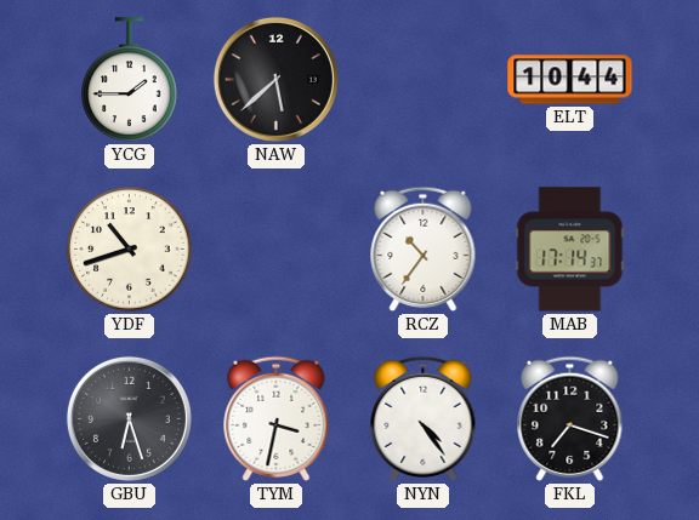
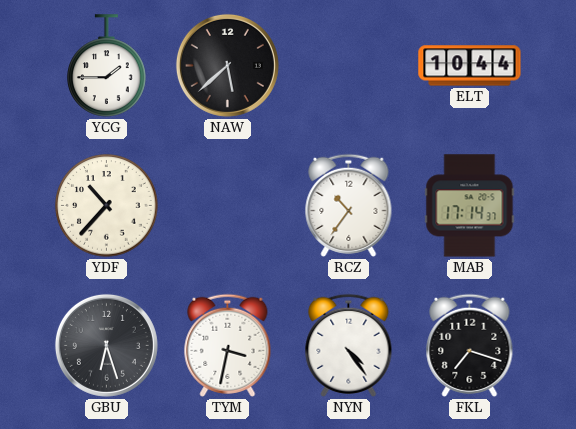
YDF: 10:42 -> 10:37 (107, 206)
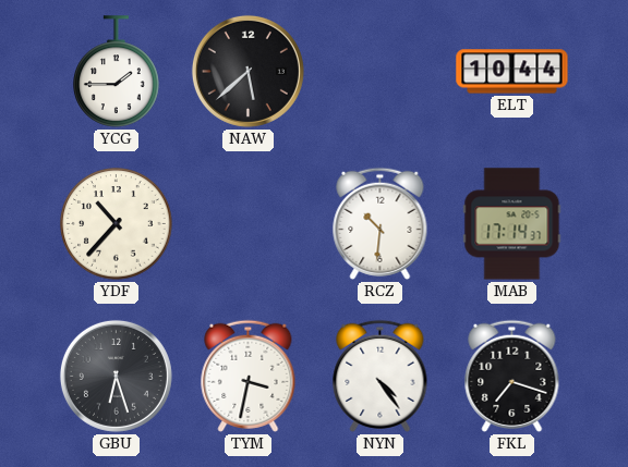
RCZ: 10:36 -> 10:31 (381, 223)
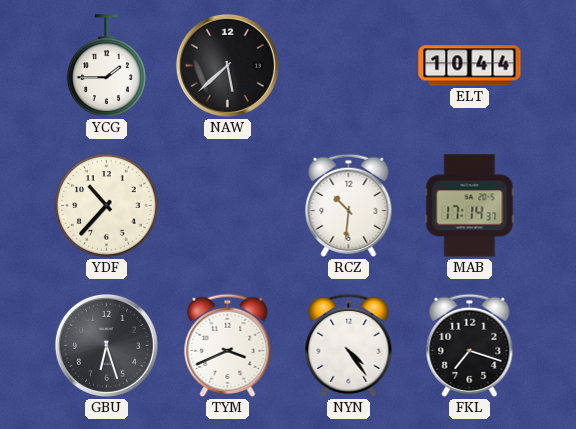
TYM: 3:32 -> 3:41 (228, 345)
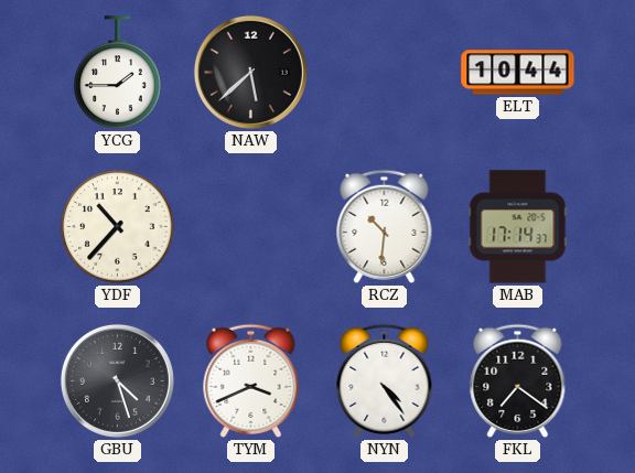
GBU: 6:27 -> 4:27 (117, 380)
FKL: 7:18 -> 7:21 (518, 380)
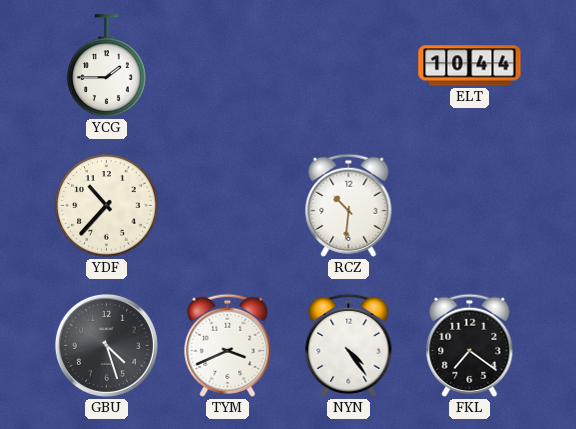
NAW: 5:38 -> none (250, 72)
MAB: 17:14 -> none (518, 227)
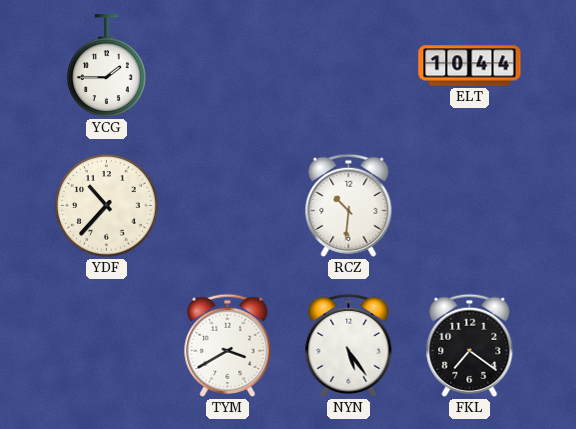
GBU: 4:27 -> none (106, 345)
TYM: 3:41 -> 3:40 (228, 345)
NYN: 4:24 -> 5:24 (349, 345)
